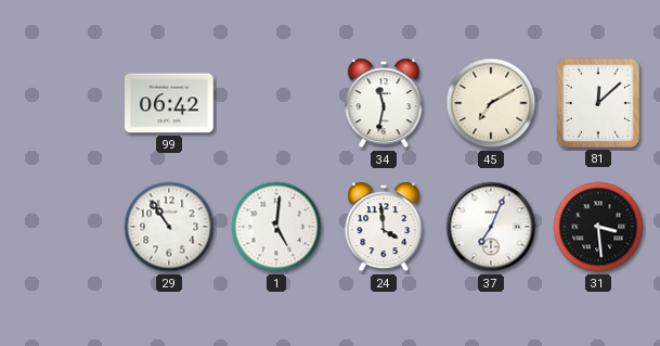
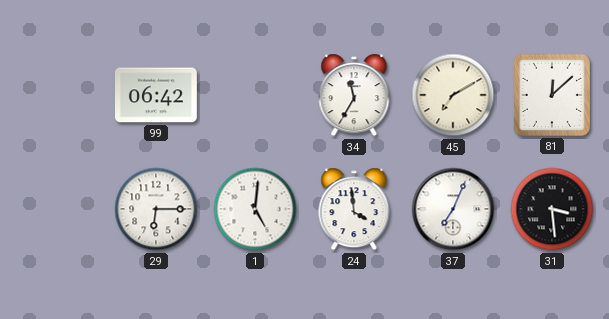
34: 11:32 -> 11:35 (354, 95)
29: 10:54 -> 6:15 (156, 209)
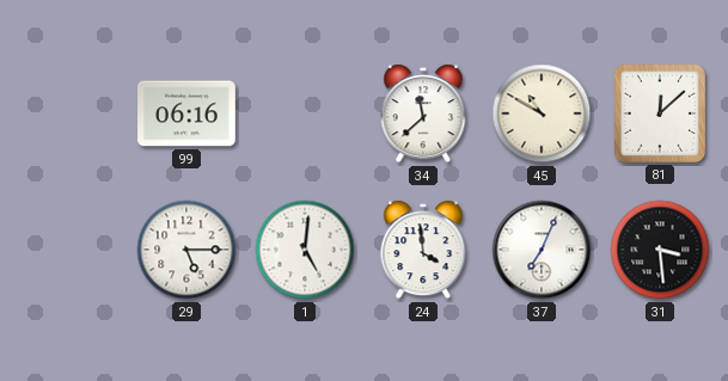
99: 06:42 -> 06:16 (188, 113)
34: 11:35 -> 11:38 (423, 113)
45: 7:10 -> 10:50 (542, 113)
29: 6:15 -> 5:15 (186, 250)
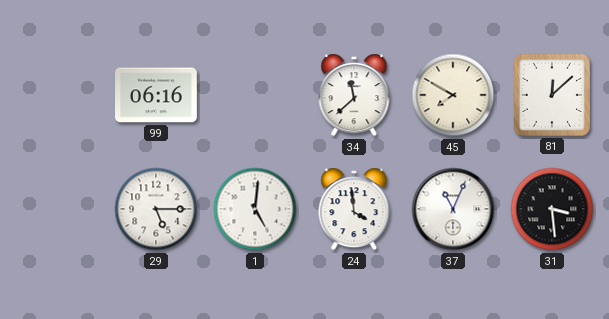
45: 10:50 -> 7:50 (453, 95)
37: 7:04 -> 11:04 (453, 209)
